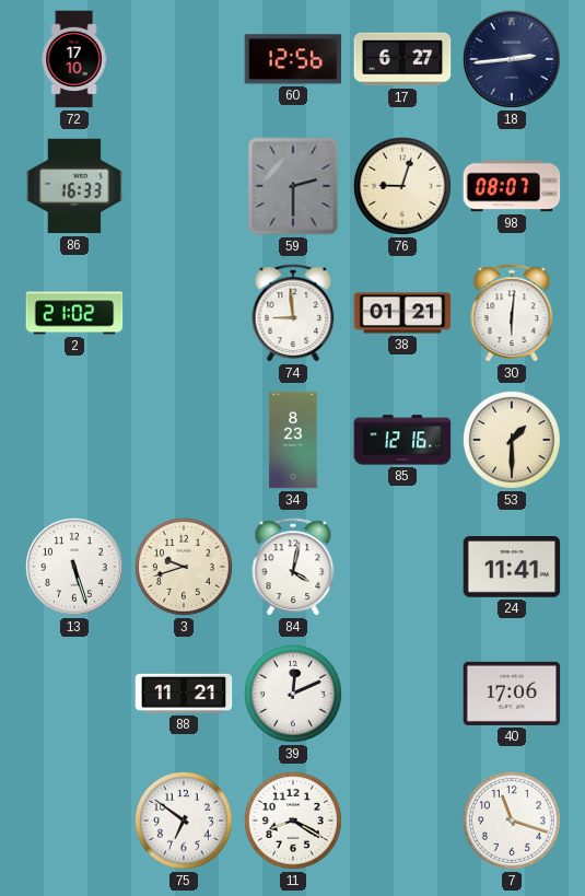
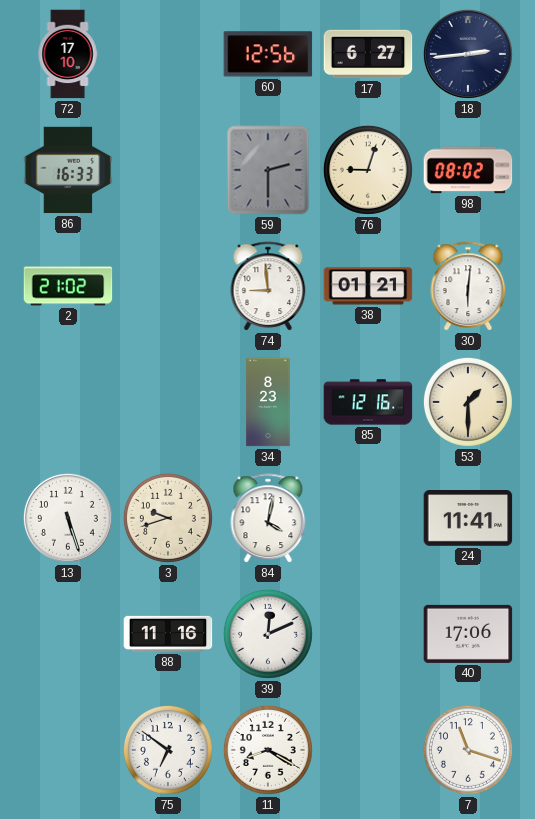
98: 08:07 -> 08:02 (468, 170)
88: 11:21 -> 11:16 (168, 634)
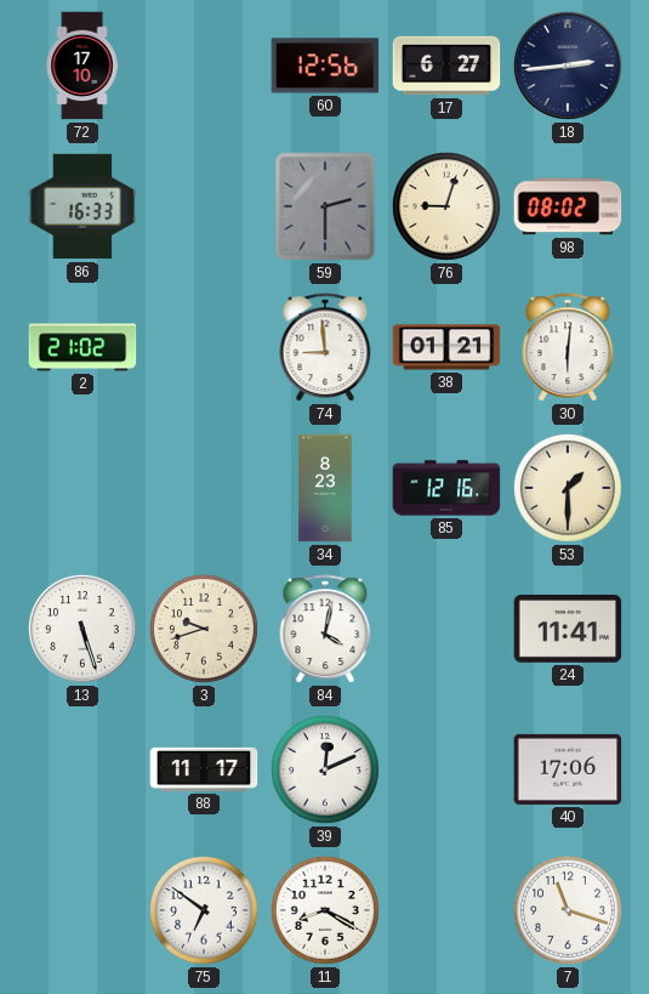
88: 11:16 -> 11:17 (204, 769)
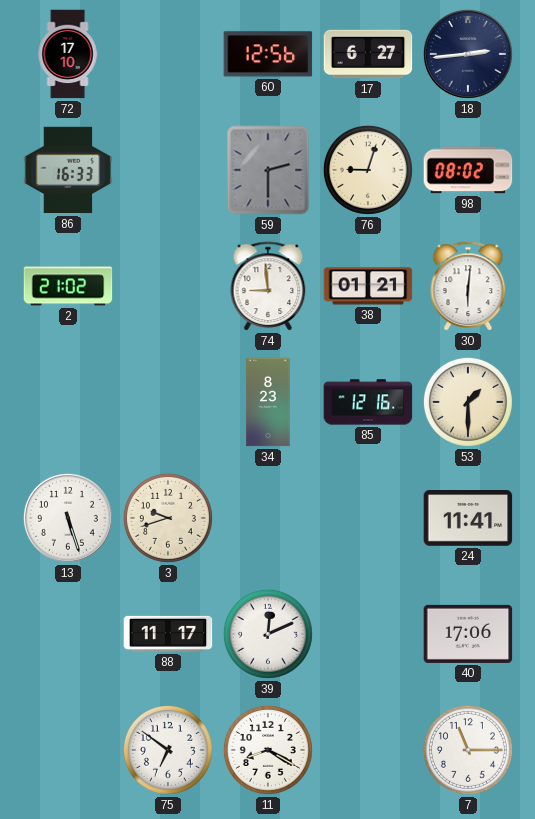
84: 4:02 -> none (325, 630)
7: 11:18 -> 11:15 (468, 750)
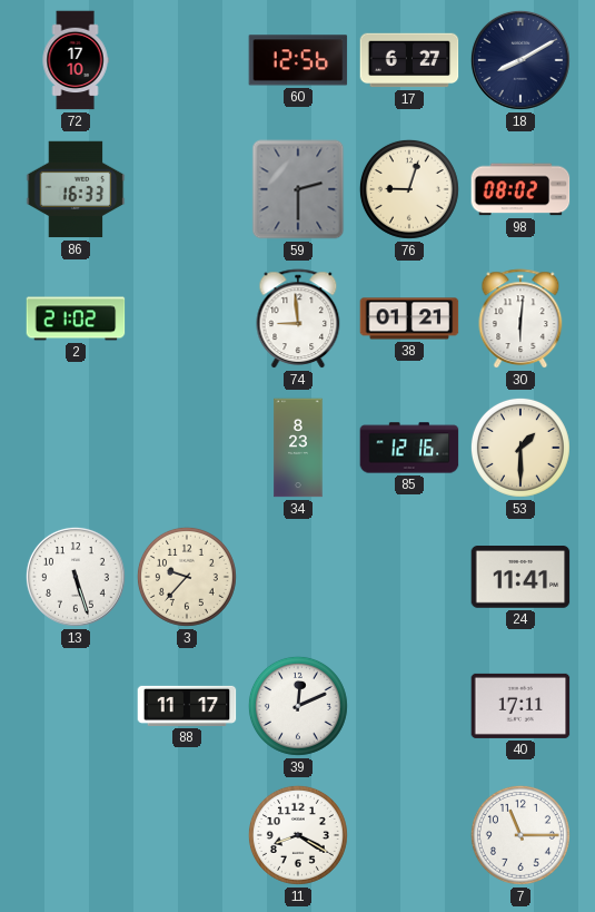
18: 2:44 -> 8:10 (520, 60)
3: 9:42 -> 9:37 (187, 577)
40: 17:06 -> 17:11 (520, 706)
75: 6:51 -> none (168, 750)
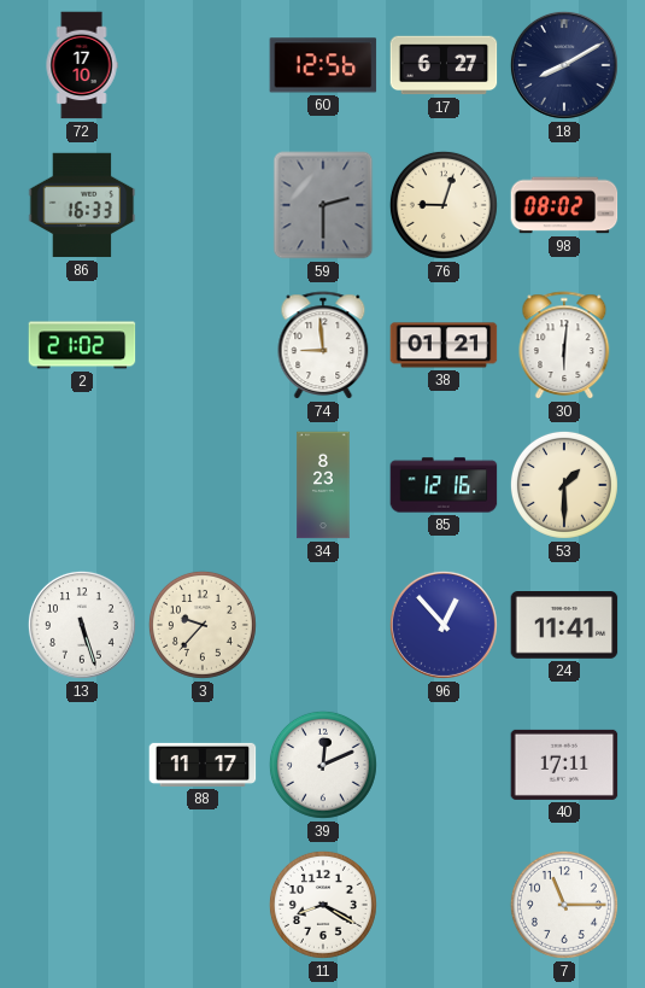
96: none -> 12:53 (444, 625)
